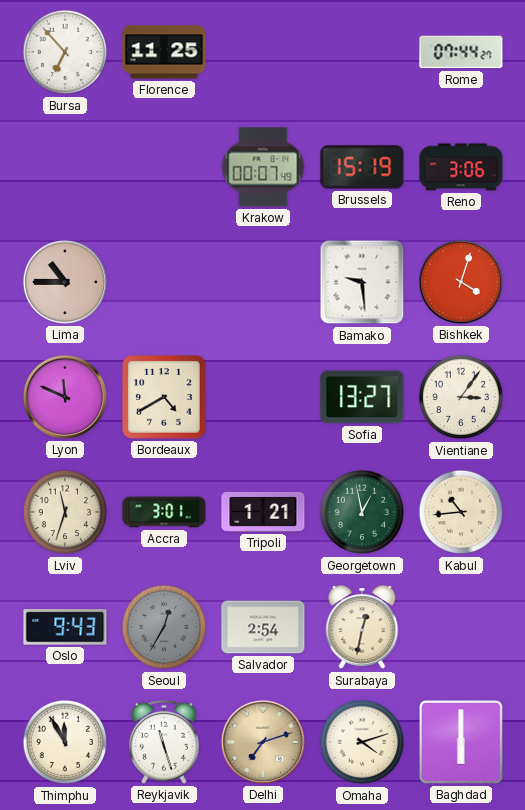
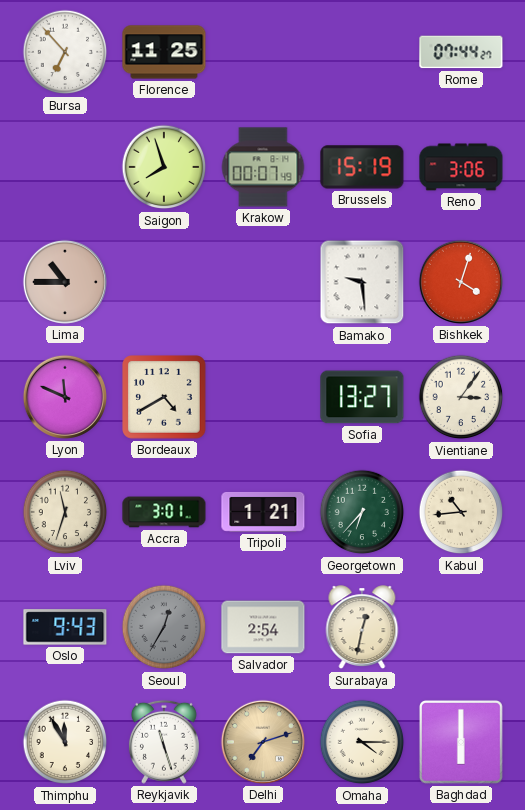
Saigon: none -> 7:57 (164, 167)
Georgetown: 12:58 -> 6:37 (362, 512)
Omaha: 4:12 -> 4:15 (362, 742)
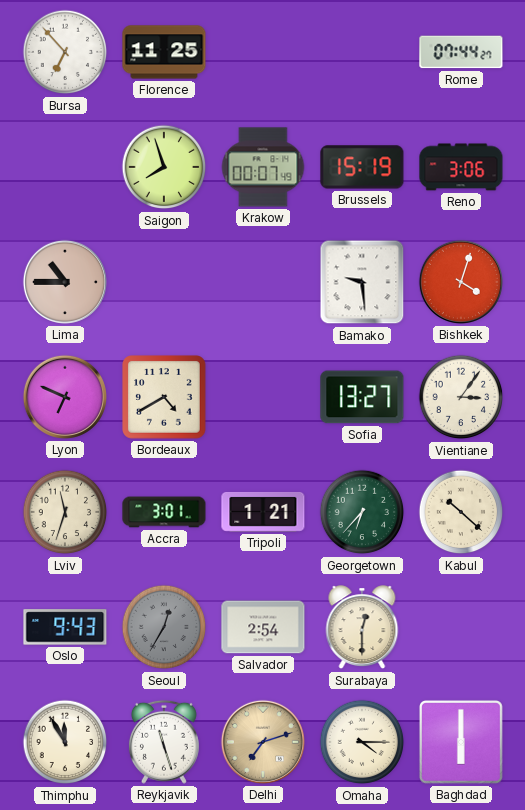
Lyon: 11:49 -> 6:49 (65, 397)
Kabul: 10:44 -> 10:22 (461, 512)
Surabaya: 12:32 -> 12:30 (362, 628)
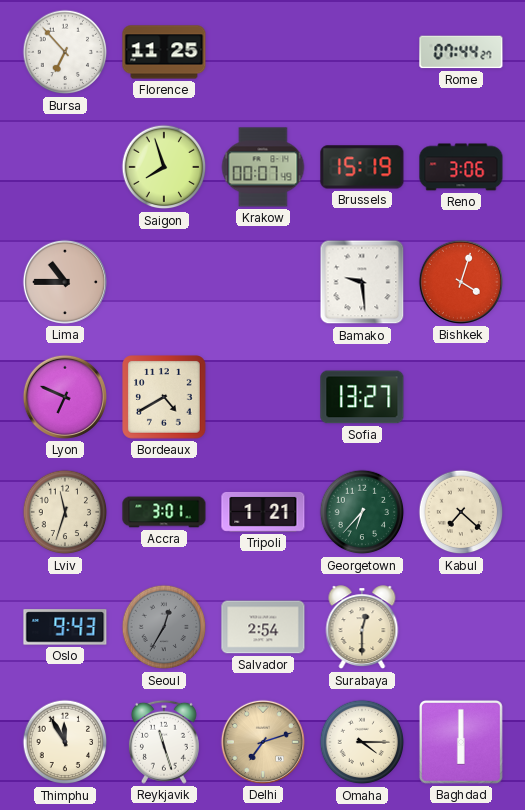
Vientiane: 3:06 -> none (461, 397)
Kabul: 10:22 -> 7:22 (461, 512)
